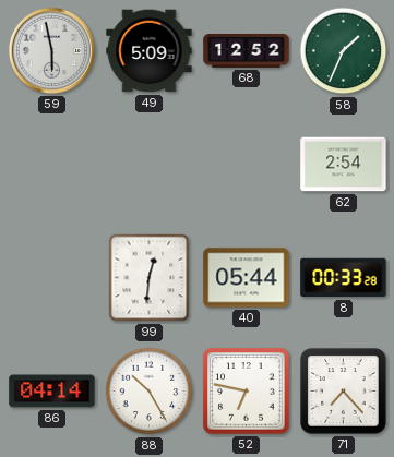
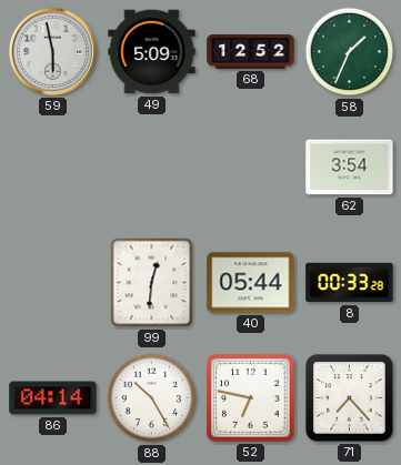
62: 2:54 -> 3:54 (350, 168)
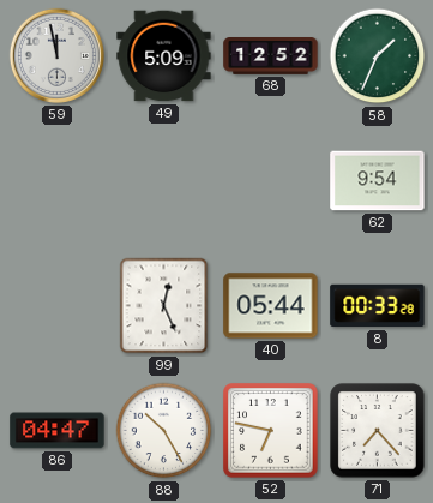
59: 5:58 -> 11:58 (56, 55)
62: 3:54 -> 9:54 (378, 181)
99: 12:31 -> 12:26 (164, 306)
86: 04:14 -> 04:47 (58, 431)
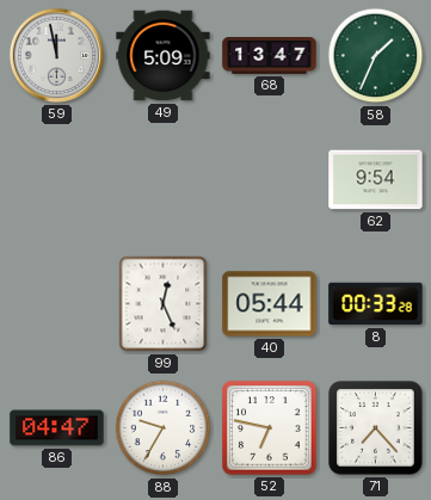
68: 12:52 -> 13:47 (270, 56)
88: 10:25 -> 9:35 (164, 428)
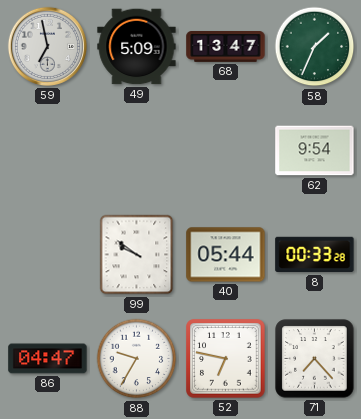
59: 11:58 -> 6:58 (47, 46)
99: 12:26 -> 9:51 (137, 255)
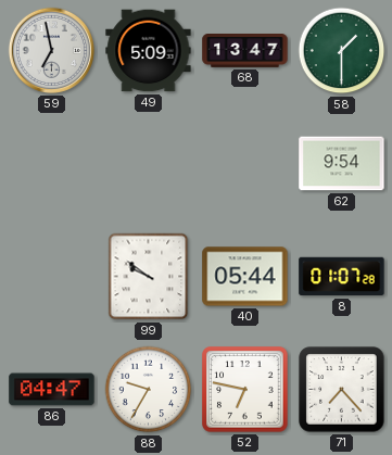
58: 1:34 -> 1:30 (342, 51)
8: 00:33 -> 01:07 (342, 277)
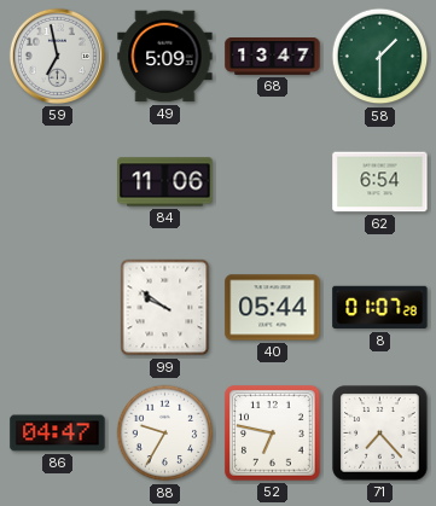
84: none -> 11:06 (165, 182)
62: 9:54 -> 6:54 (380, 182)
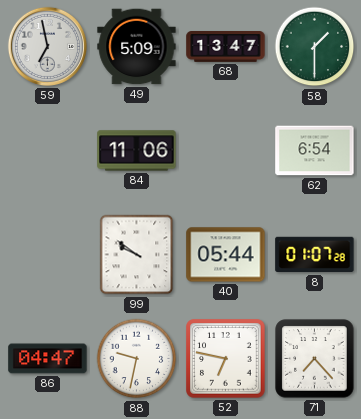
88: 9:35 -> 9:32 (137, 359)
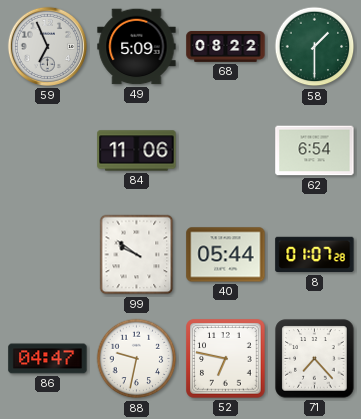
59: 6:58 -> 6:56 (47, 46)
68: 13:47 -> 08:22 (226, 47)
